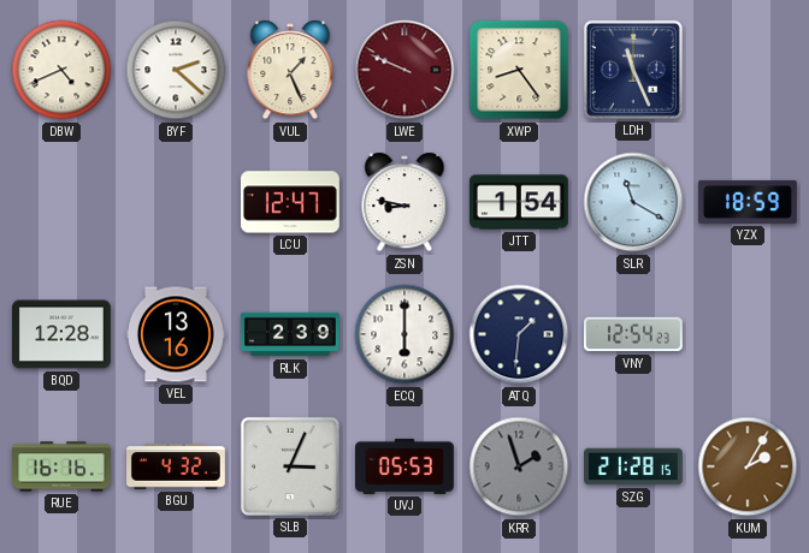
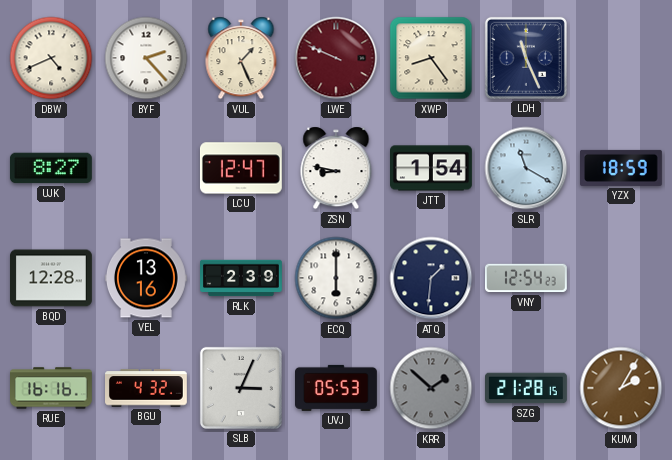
BYF: 2:22 -> 2:23 (146, 58)
UJK: none -> 8:27 (51, 168)
KRR: 1:57 -> 1:52 (431, 388)
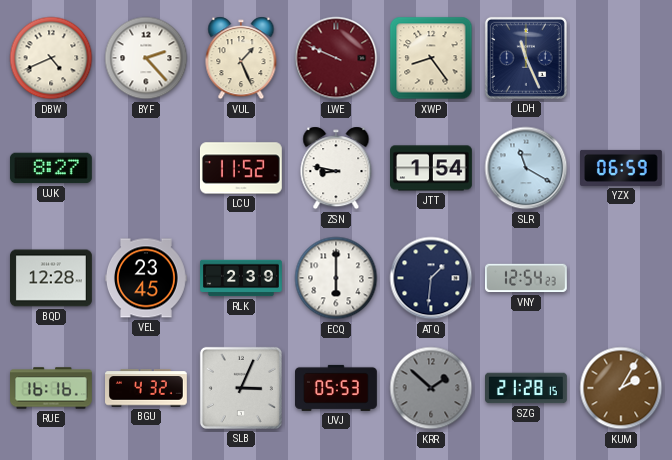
LCU: 12:47 -> 11:52 (241, 168)
YZX: 18:59 -> 06:59 (622, 168)
VEL: 13:16 -> 23:45 (147, 278)
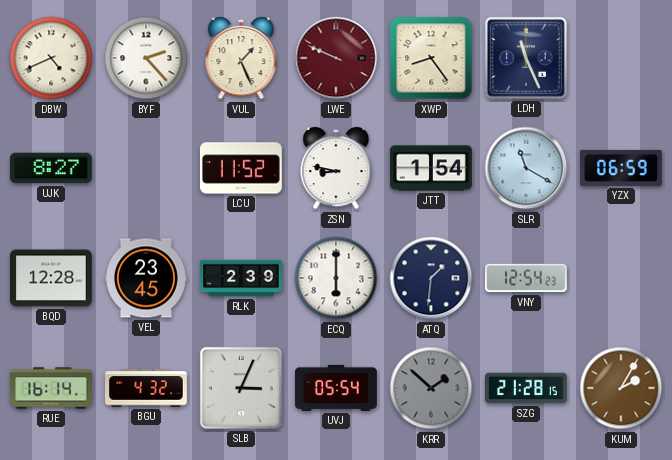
RUE: 16:16 -> 16:14 (52, 388)
UVJ: 05:53 -> 05:54 (337, 388)
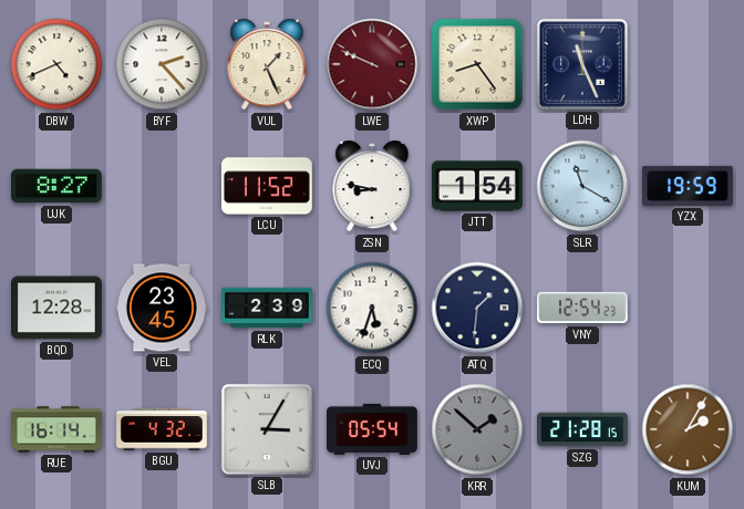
YZX: 06:59 -> 19:59 (689, 186)
ECQ: 6:00 -> 5:33 (372, 308)
SLB: 3:04 -> 3:05 (267, 429)
